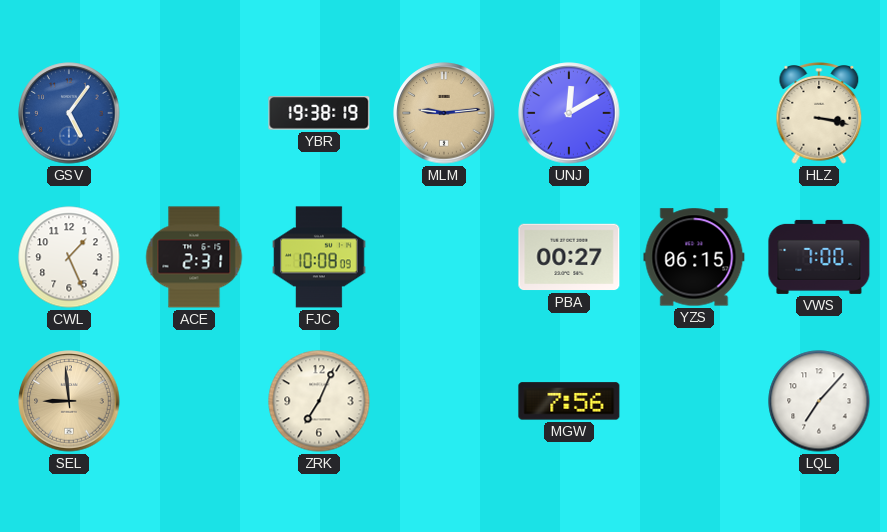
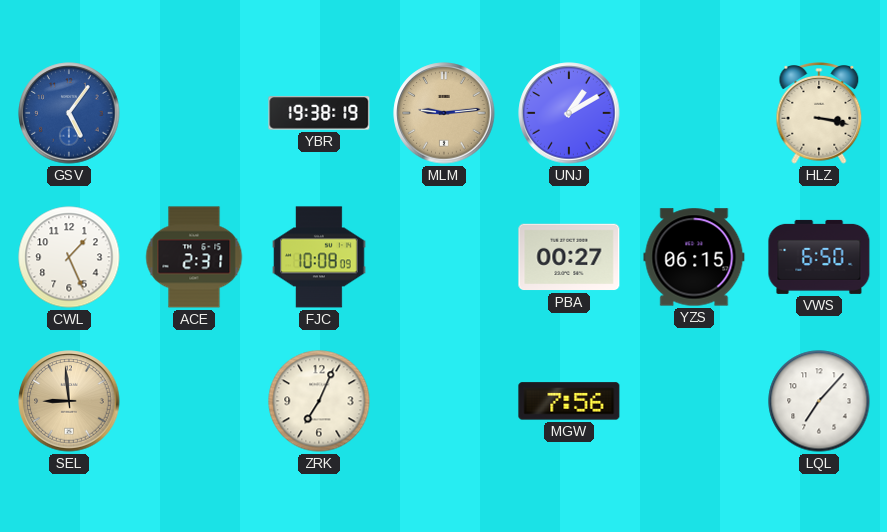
UNJ: 12:10 -> 1:10 (569, 113)
VWS: 7:00 -> 6:50 (819, 257)
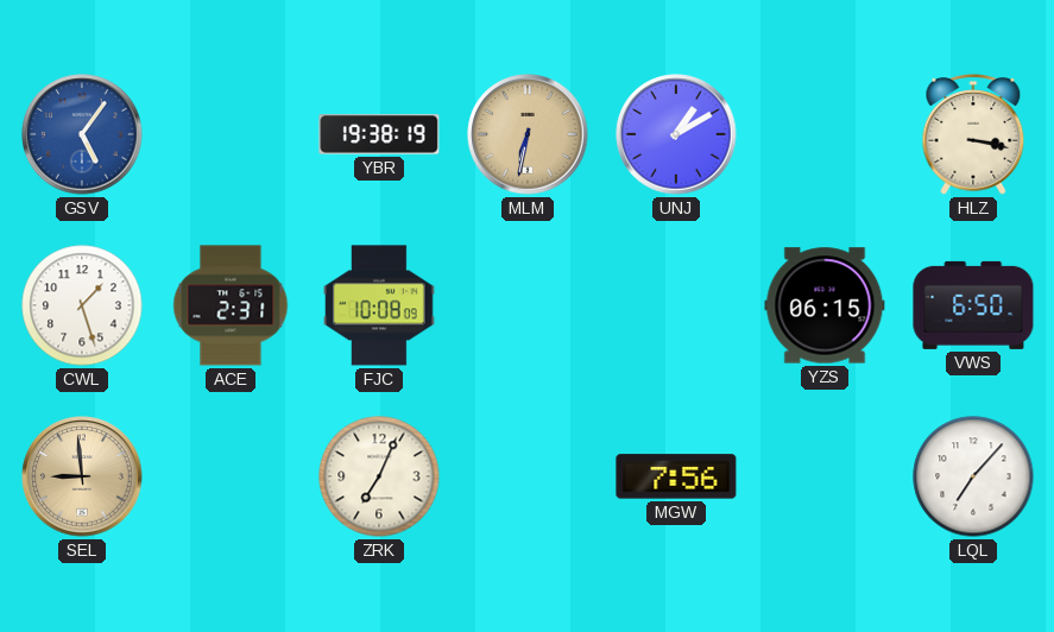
MLM: 9:14 -> 6:32 (528, 134)
CWL: 1:26 -> 1:27 (82, 305)
PBA: 00:27 -> none (569, 257)
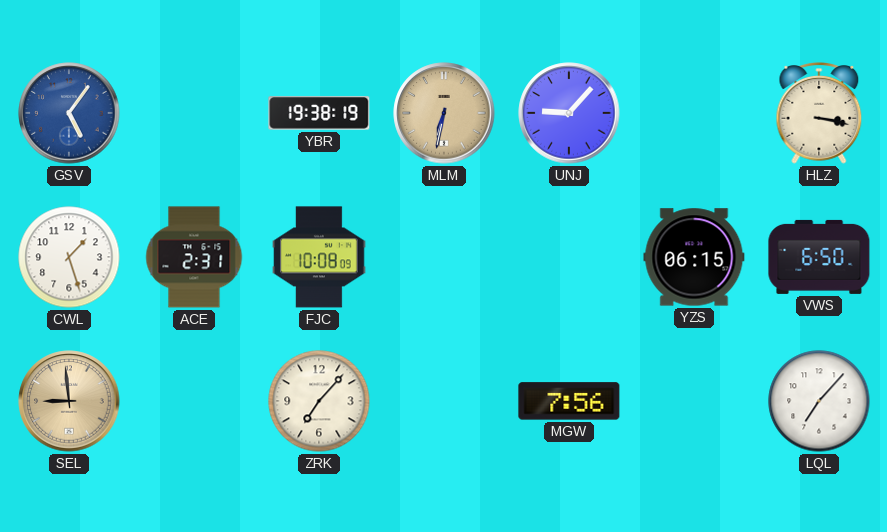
UNJ: 1:10 -> 9:07 (569, 113)
ZRK: 7:04 -> 7:07 (319, 401)
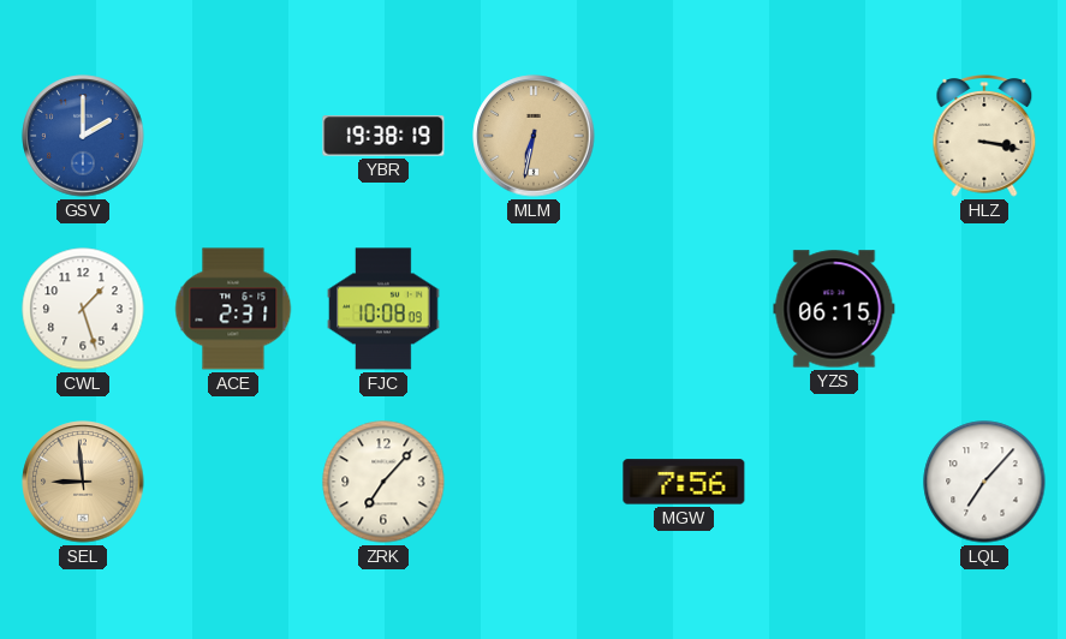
GSV: 5:06 -> 2:00 (83, 136)
UNJ: 9:07 -> none (569, 113)
VWS: 6:50 -> none (819, 257)
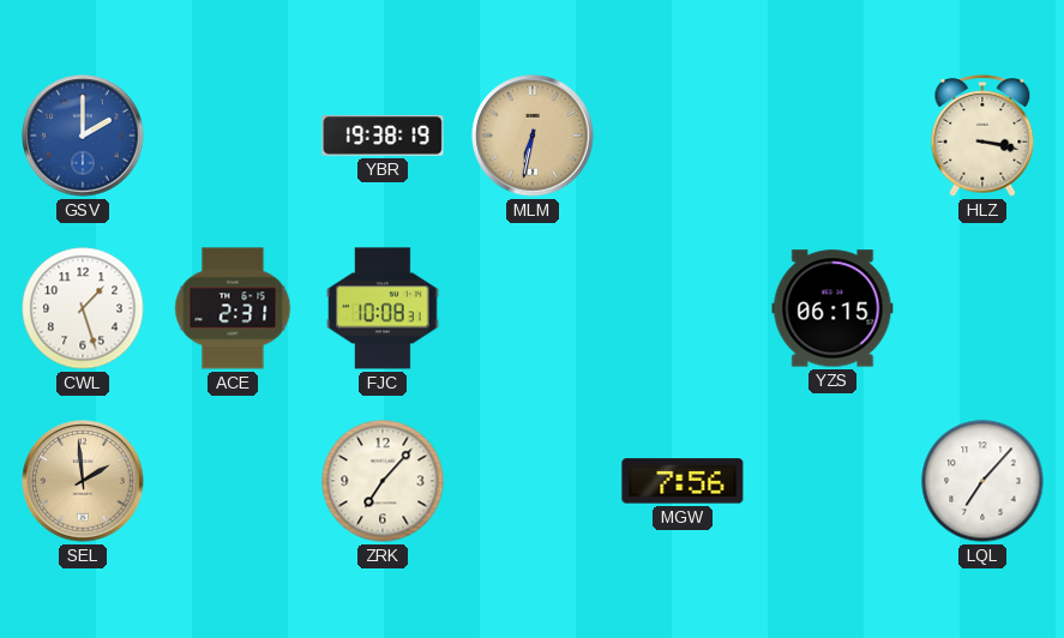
FJC: 10:08:09 -> 10:08:31 (383, 308)
SEL: 8:59 -> 1:59 (83, 481)
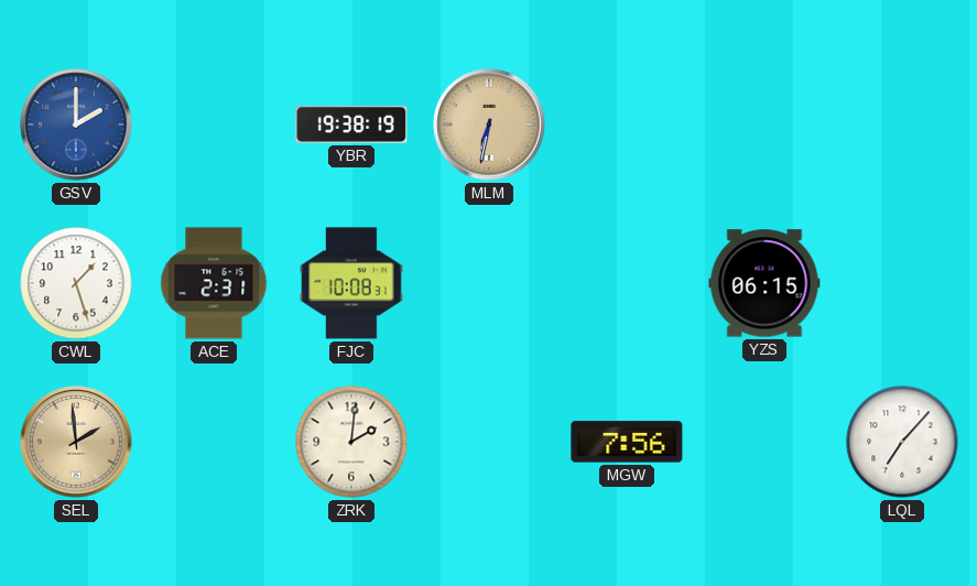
HLZ: 3:17 -> none (982, 137)
ZRK: 7:07 -> 2:01 (351, 442)
